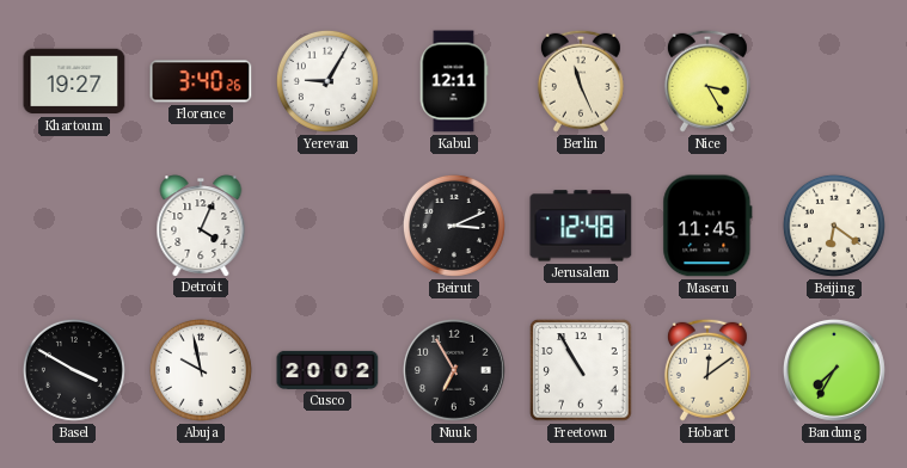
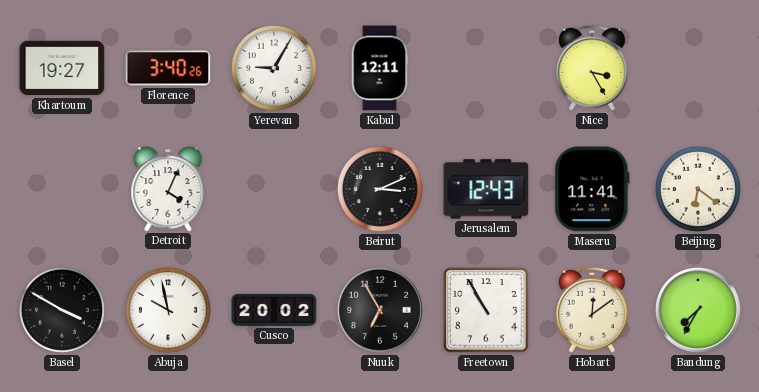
Berlin: 11:26 -> none (581, 81)
Jerusalem: 12:48 -> 12:43 (486, 189)
Maseru: 11:45 -> 11:41 (592, 189)
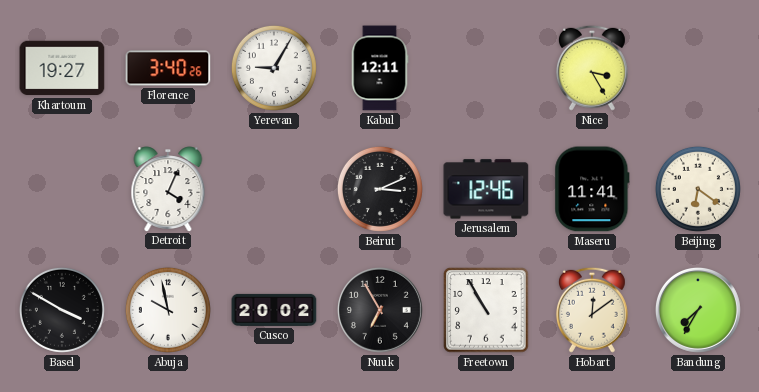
Jerusalem: 12:43 -> 12:46 (486, 189)
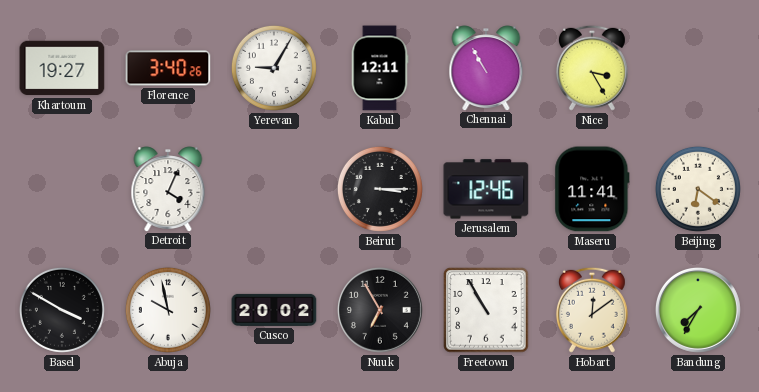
Chennai: none -> 10:55 (486, 68)
Beirut: 3:11 -> 3:15 (380, 189)
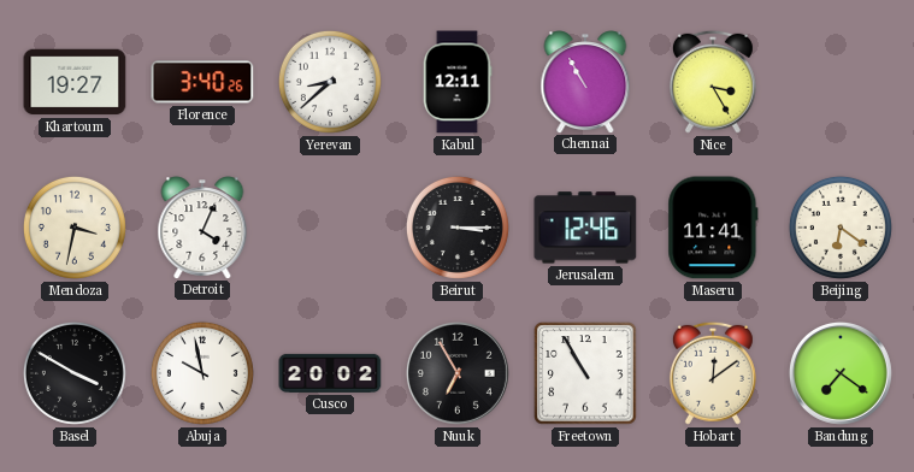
Yerevan: 9:05 -> 8:38 (330, 82)
Mendoza: none -> 3:32 (75, 228)
Bandung: 7:35 -> 7:21 (841, 373)
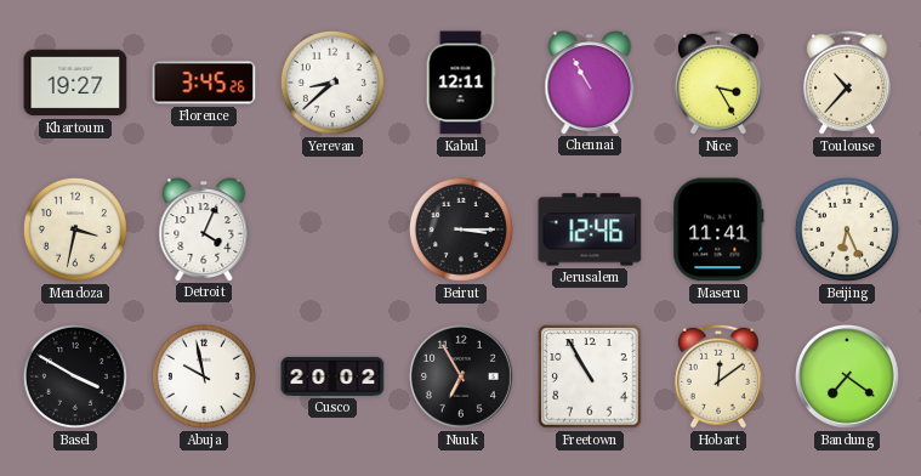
Florence: 3:40 -> 3:45 (204, 83)
Toulouse: none -> 10:37 (847, 83)
Beijing: 6:21 -> 6:26 (847, 229)
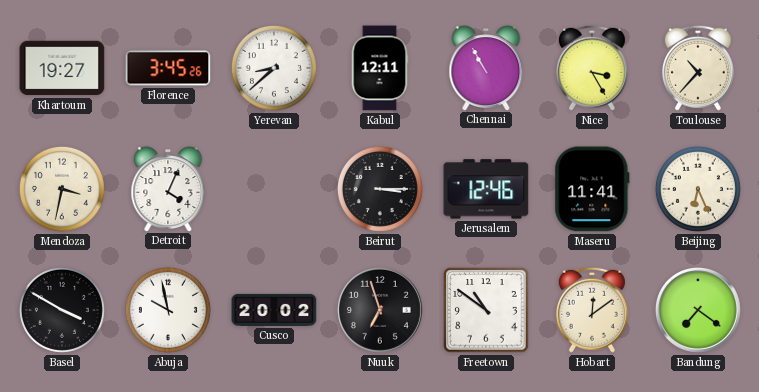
Nuuk: 6:55 -> 6:57 (380, 310)
Freetown: 10:55 -> 10:51 (486, 310)
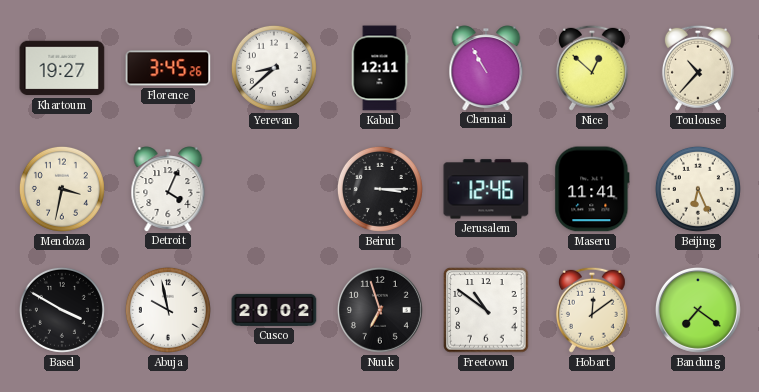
Nice: 3:25 -> 12:52 (592, 68)
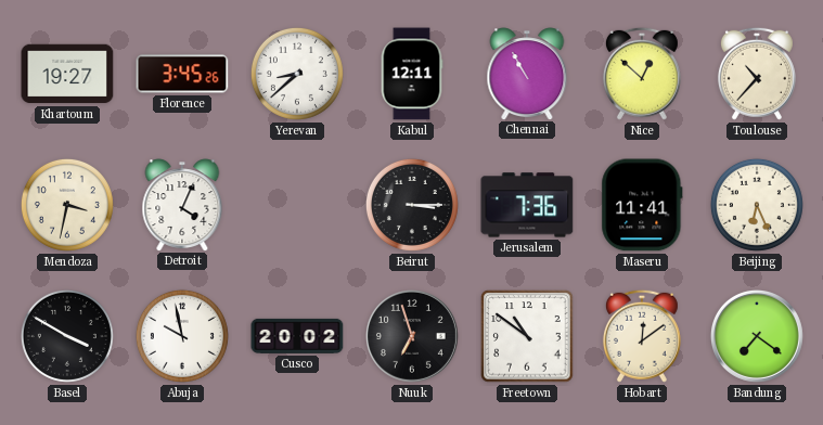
Jerusalem: 12:46 -> 7:36 (527, 205)
